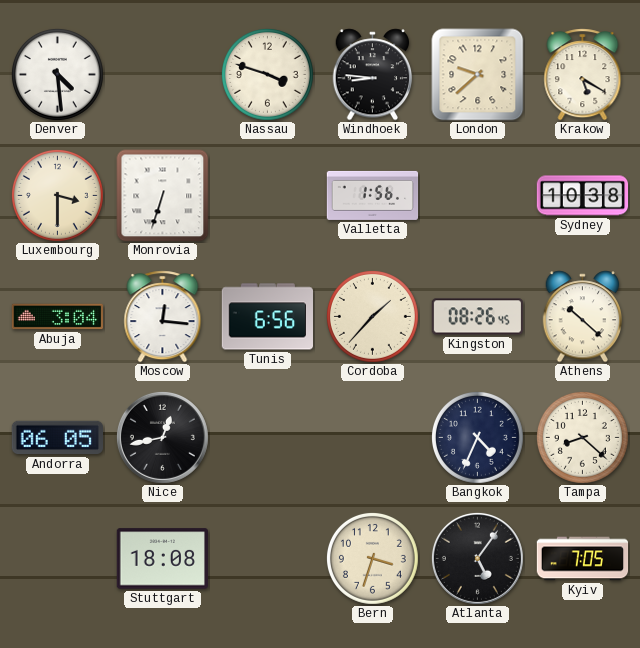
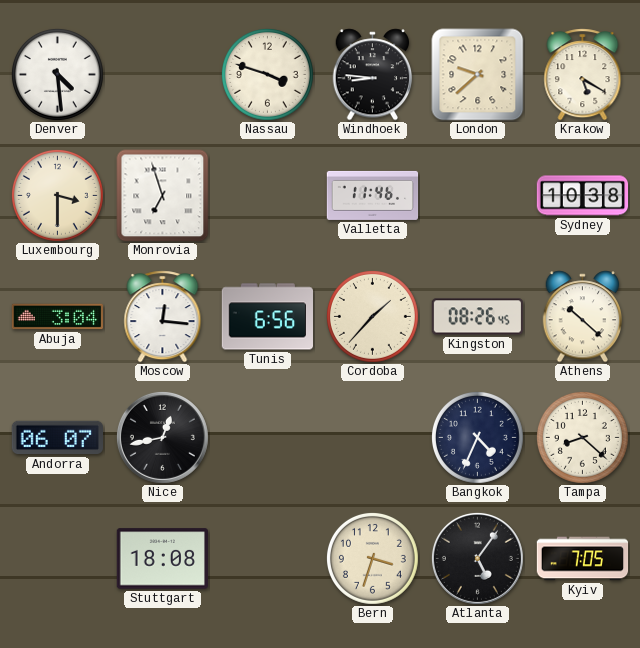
Monrovia: 6:33 -> 6:57 (163, 196)
Valletta: 1:56 -> 11:46 (373, 195)
Andorra: 06:05 -> 06:07 (57, 438)
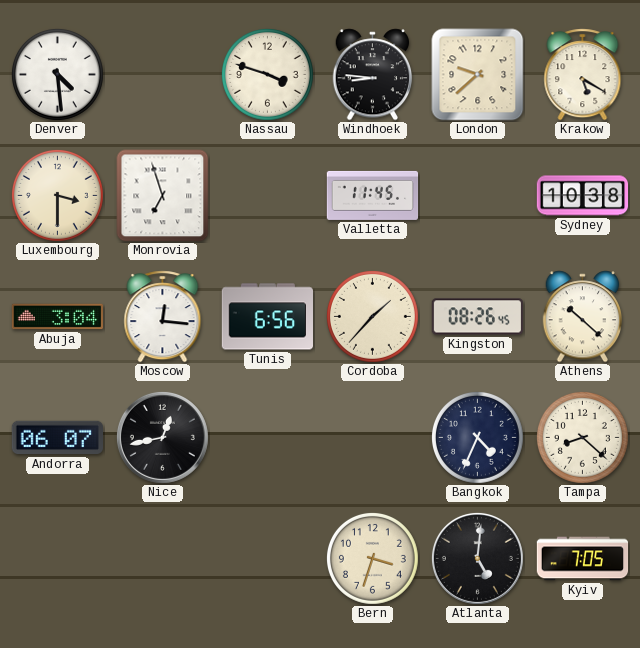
Valletta: 11:46 -> 11:45 (373, 195)
Stuttgart: 18:08 -> none (162, 559)
Atlanta: 5:06 -> 5:01 (477, 558)
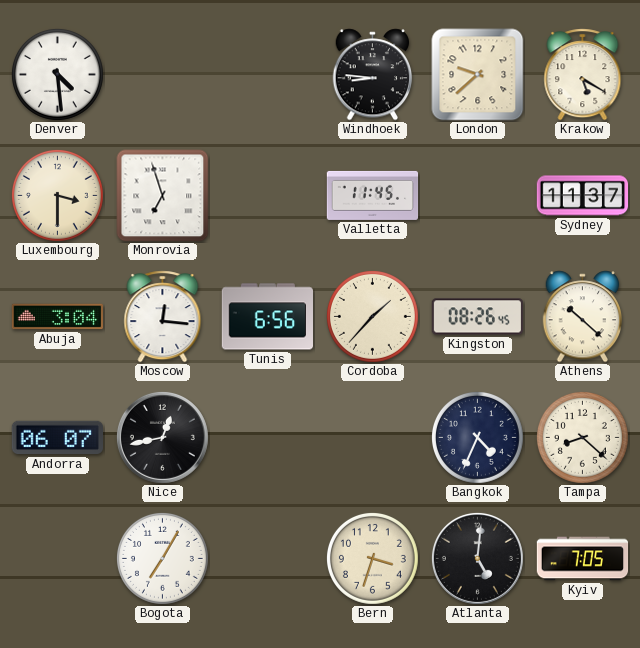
Nassau: 3:48 -> none (267, 74)
Sydney: 10:38 -> 11:37 (583, 196)
Bogota: none -> 7:05 (162, 558)
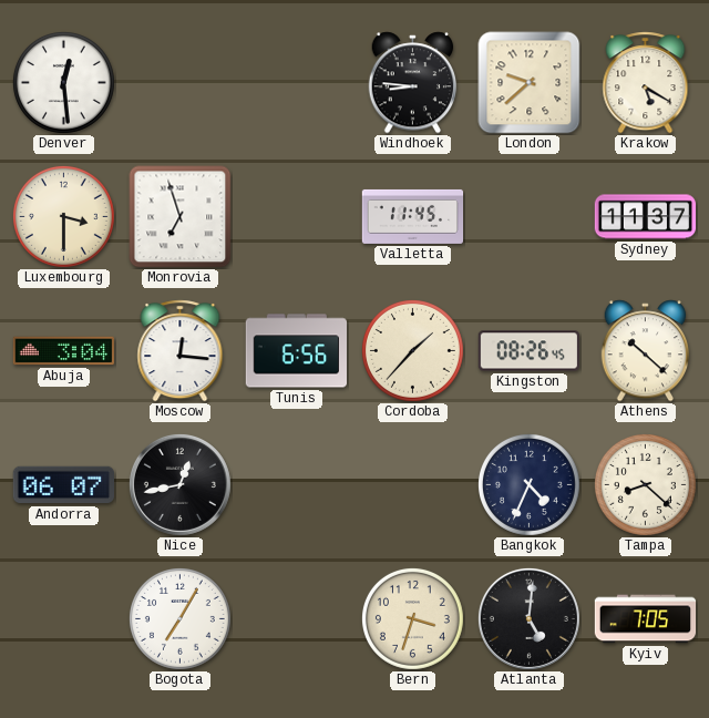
Denver: 4:29 -> 12:29 (63, 82)
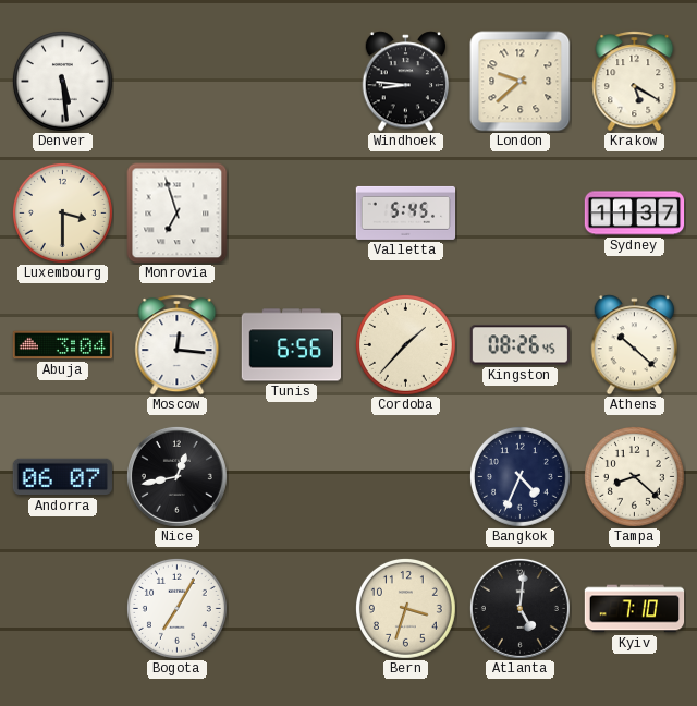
Denver: 12:29 -> 5:29 (62, 81)
Valletta: 11:45 -> 5:45 (406, 212)
Kyiv: 7:05 -> 7:10 (635, 609)
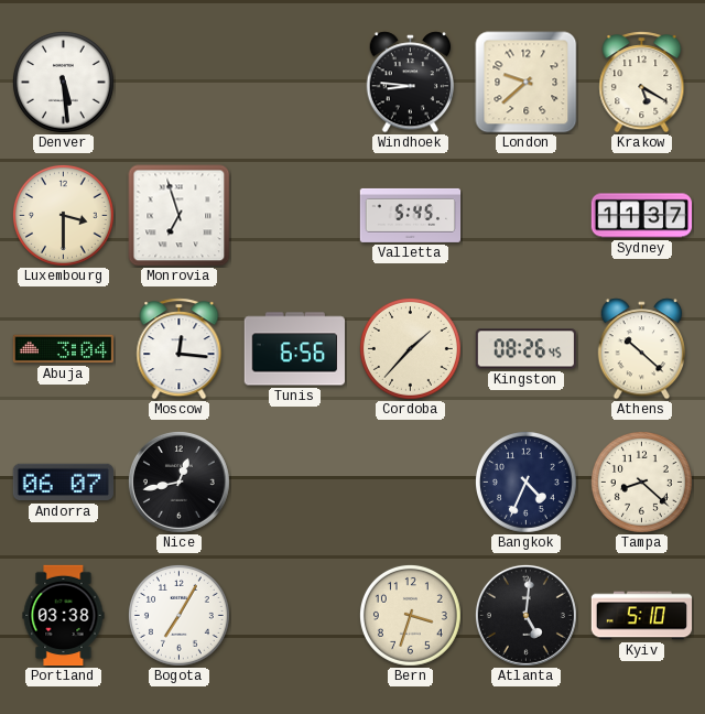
Portland: none -> 03:38 (64, 616)
Kyiv: 7:10 -> 5:10 (642, 616)
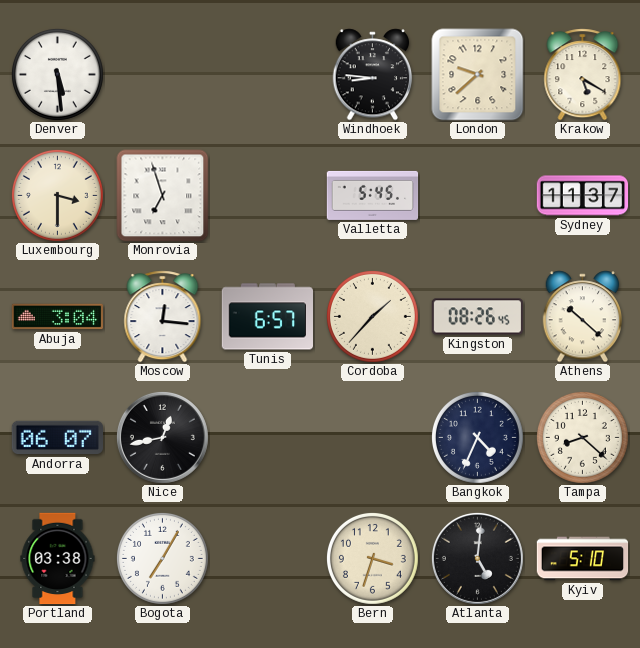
Tunis: 6:56 -> 6:57 (267, 317)
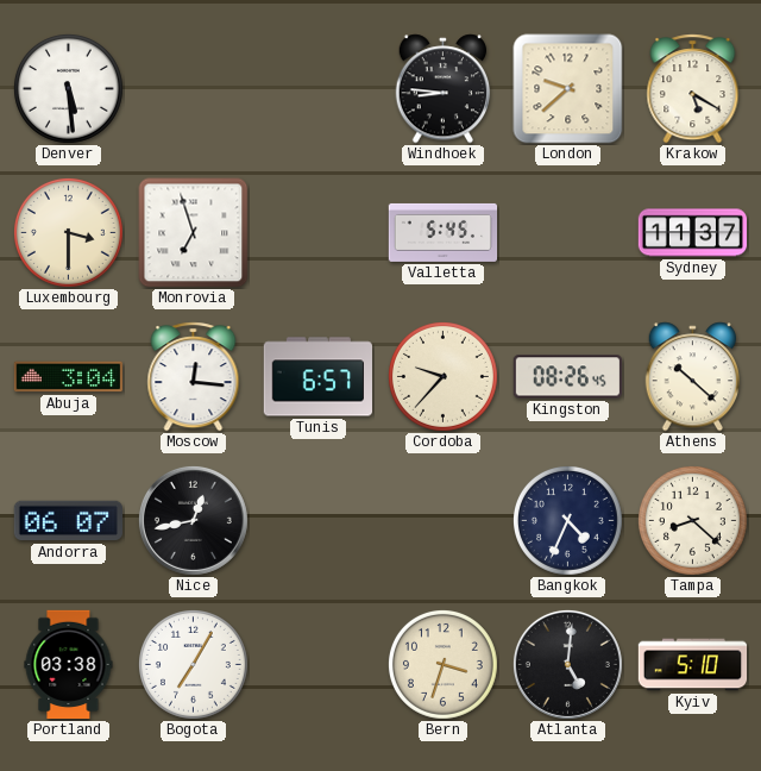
Cordoba: 1:37 -> 9:37 (442, 376)
